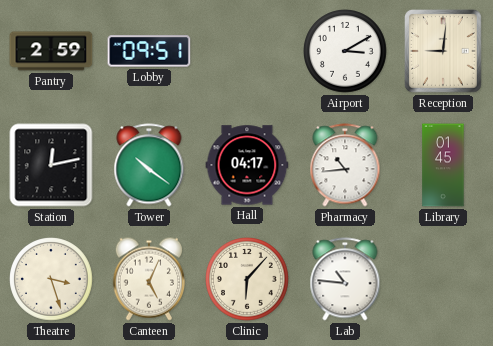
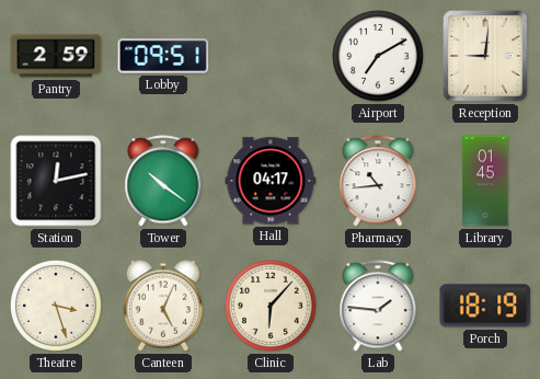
Airport: 3:10 -> 7:10 (379, 57)
Lab: 10:46 -> 1:46 (378, 306)
Porch: none -> 18:19 (485, 306)
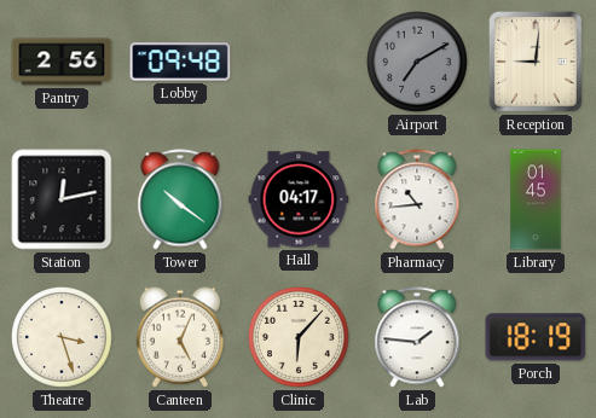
Pantry: 2:59 -> 2:56 (62, 62)
Lobby: 09:51 -> 09:48 (180, 62)
Airport dial: white -> grey (418, 63)
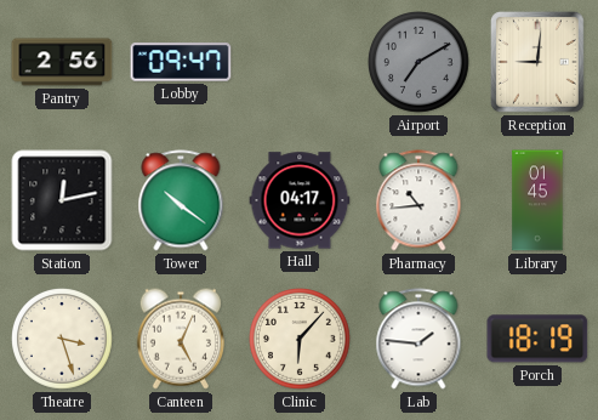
Lobby: 09:48 -> 09:47 (181, 62)
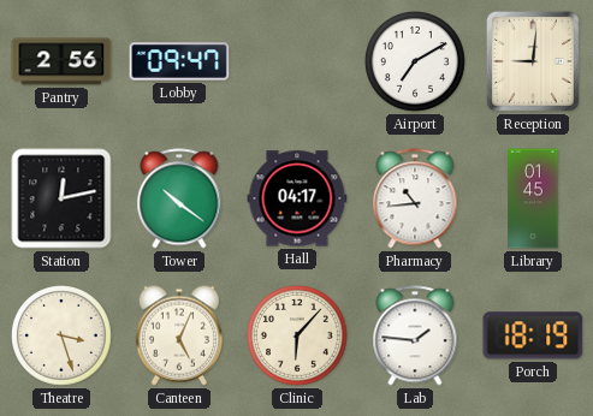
Airport dial: grey -> white (416, 63)
